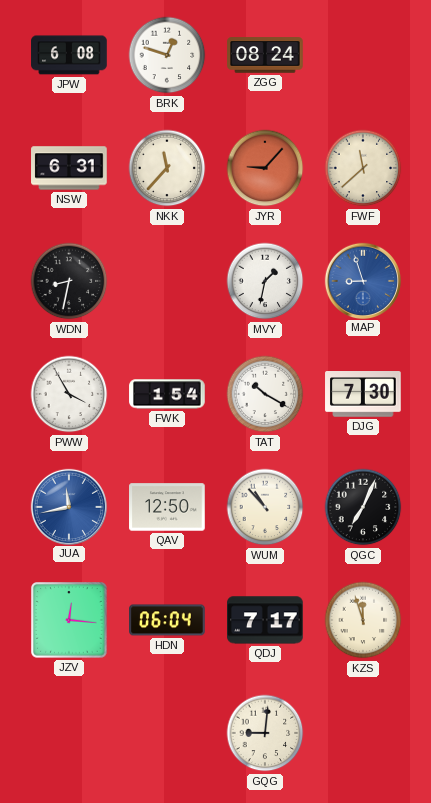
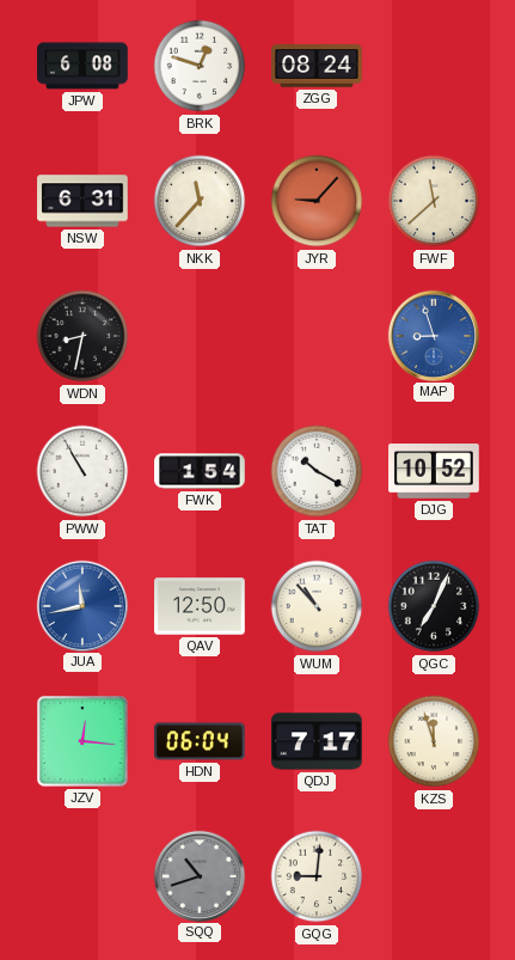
MVY: 1:32 -> none (265, 281)
PWW: 3:55 -> 10:55 (82, 471)
DJG: 7:30 -> 10:52 (434, 471)
SQQ: none -> 10:42 (198, 875)
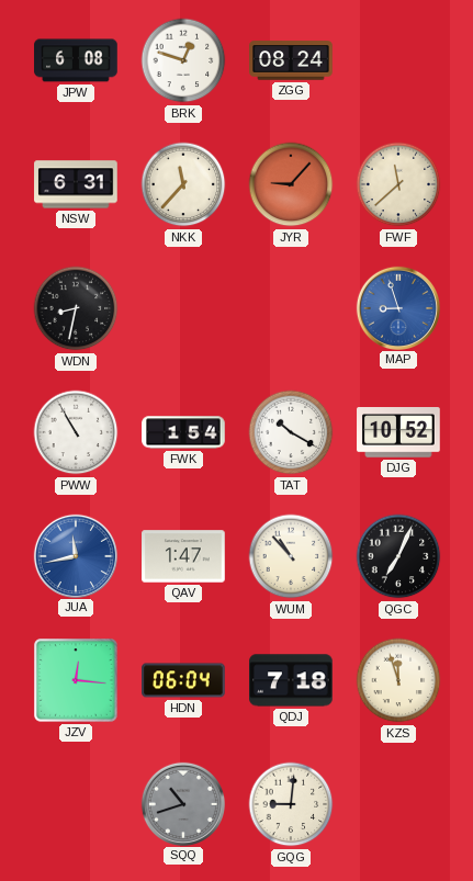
QAV: 12:50 -> 1:47 (183, 556)
QDJ: 7:17 -> 7:18 (291, 680)
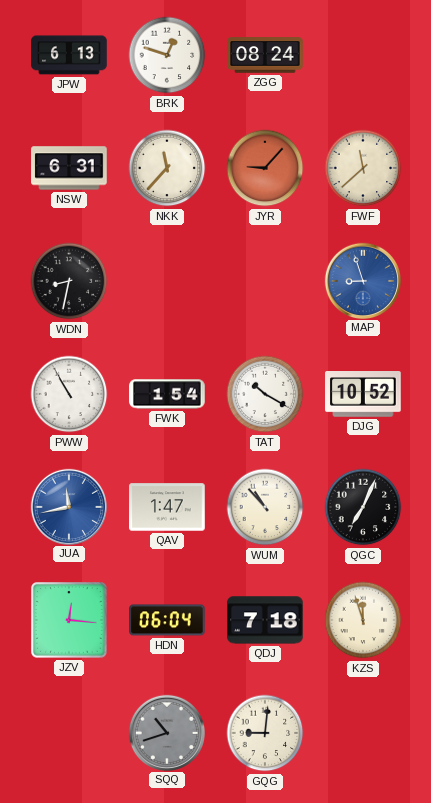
JPW: 6:08 -> 6:13 (69, 55)
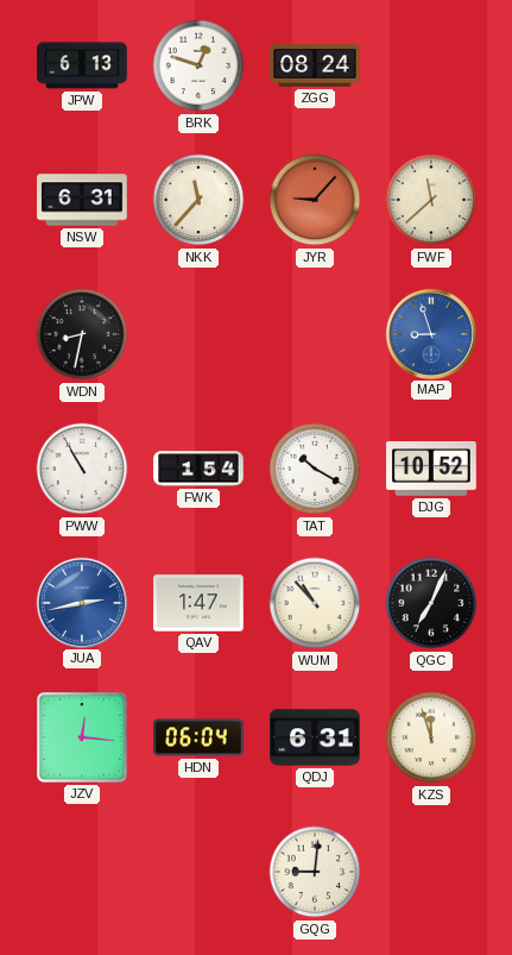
JUA: 11:43 -> 2:43 (81, 602)
QDJ: 7:18 -> 6:31 (315, 737)
SQQ: 10:42 -> none (166, 732)
